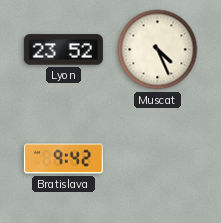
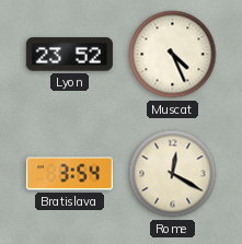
Bratislava: 9:42 -> 3:54 (69, 174)
Rome: none -> 12:20 (173, 174)
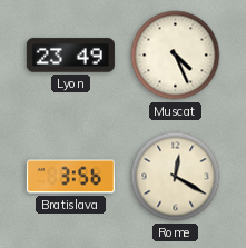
Lyon: 23:52 -> 23:49 (70, 56)
Bratislava: 3:54 -> 3:56 (70, 177)
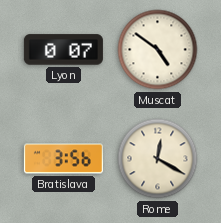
Lyon: 23:49 -> 0:07 (63, 50)
Muscat: 4:26 -> 4:51 (158, 50)
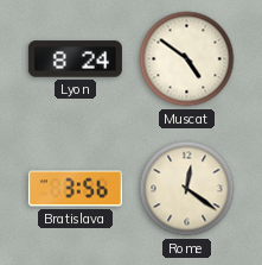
Lyon: 0:07 -> 8:24 (75, 59)
Rome: 12:20 -> 12:21 (187, 189)
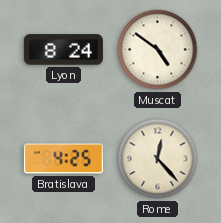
Bratislava: 3:56 -> 4:25 (63, 159)
Rome: 12:21 -> 12:23 (158, 159)
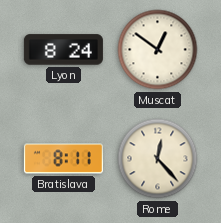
Muscat: 4:51 -> 12:51 (158, 50)
Bratislava: 4:25 -> 8:11 (63, 159)
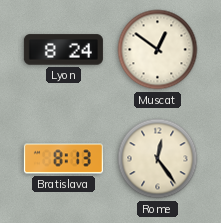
Bratislava: 8:11 -> 8:13 (63, 159)
Rome: 12:23 -> 12:24 (158, 159)
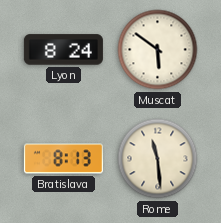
Muscat: 12:51 -> 5:51 (158, 50)
Rome: 12:24 -> 11:29 (158, 159)
